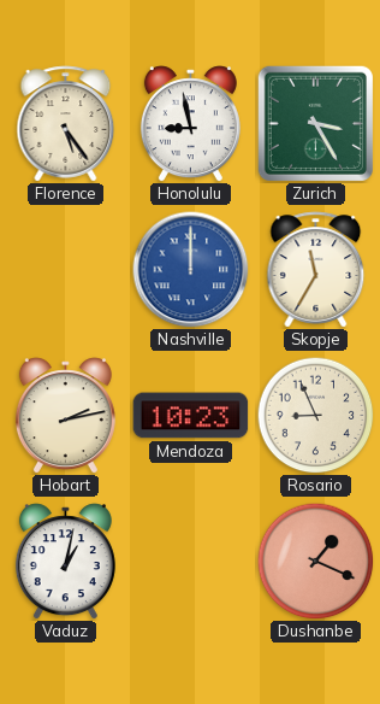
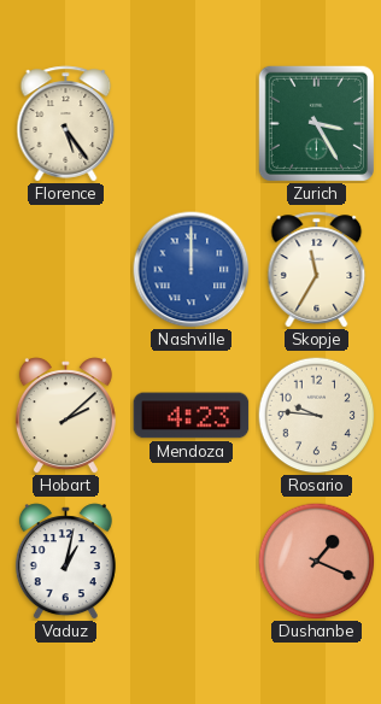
Honolulu: 8:58 -> none (190, 124)
Hobart: 2:13 -> 2:08 (65, 416)
Mendoza: 10:23 -> 4:23 (192, 416)
Rosario: 8:56 -> 9:46 (316, 415)
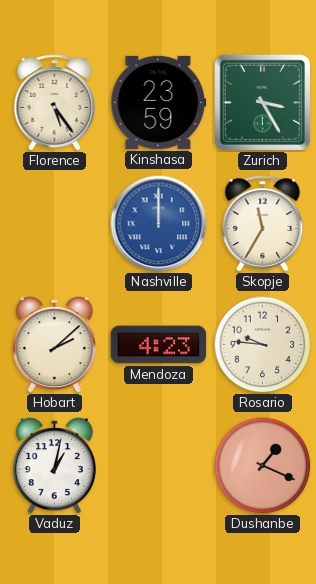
Kinshasa: none -> 23:59 (159, 102)
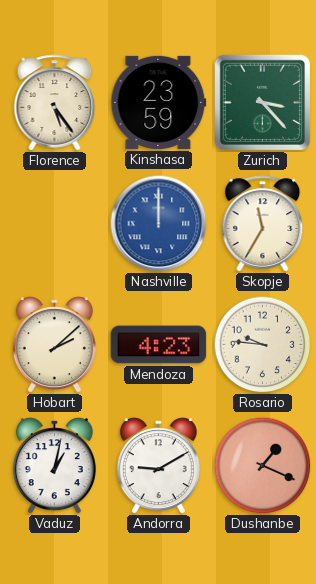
Zurich: 3:25 -> 3:23 (262, 102)
Andorra: none -> 9:10 (158, 466)
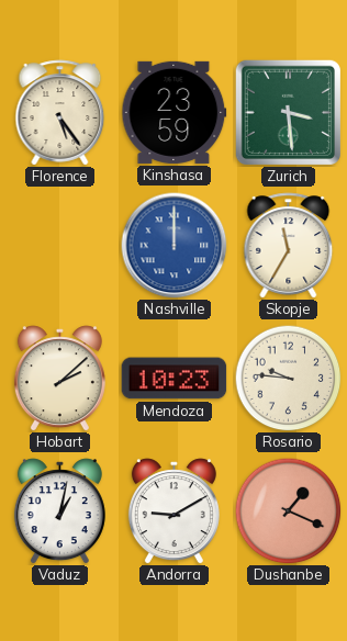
Zurich: 3:23 -> 3:29 (288, 112)
Mendoza: 4:23 -> 10:23 (175, 379)
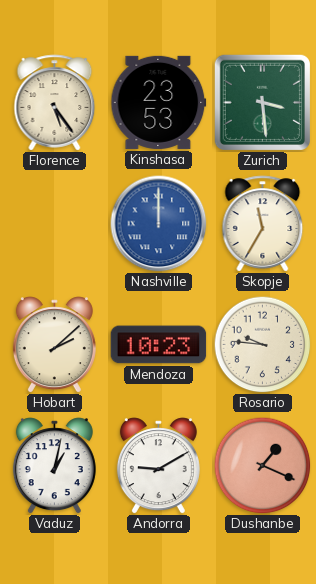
Kinshasa: 23:59 -> 23:53 (159, 102)
